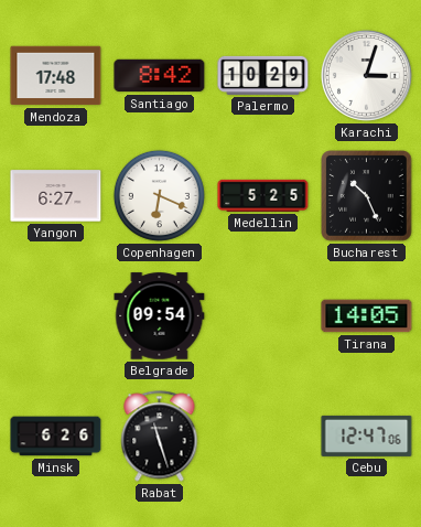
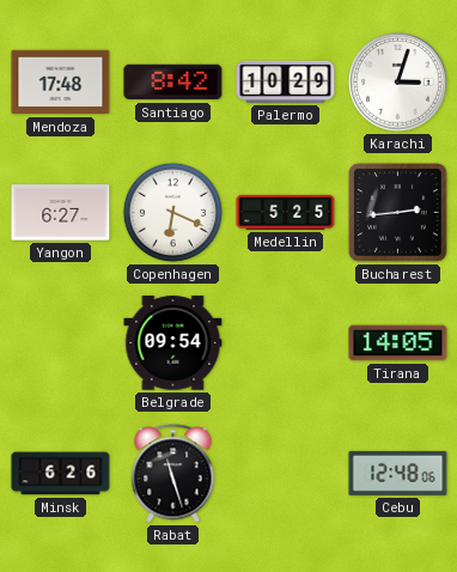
Bucharest: 10:26 -> 2:44 (398, 213)
Cebu: 12:47 -> 12:48 (398, 473)
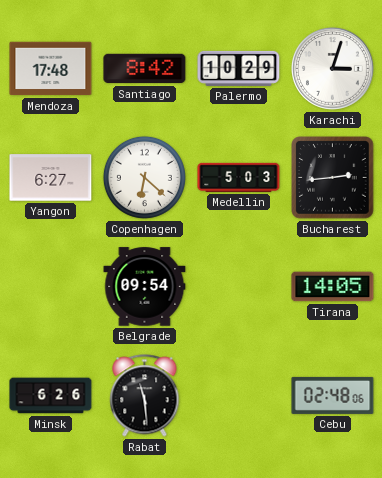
Copenhagen: 6:19 -> 6:22 (144, 177)
Medellin: 5:25 -> 5:03 (239, 177)
Rabat: 11:27 -> 11:29 (145, 396)
Cebu: 12:48 -> 02:48 (333, 395)
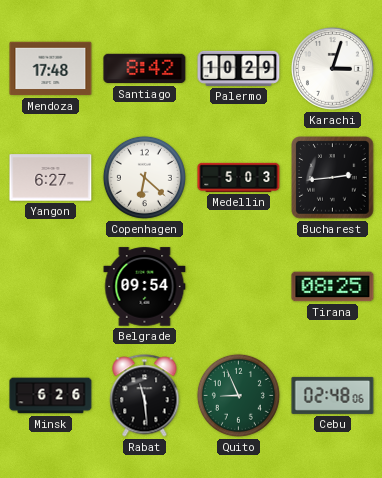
Tirana: 14:05 -> 08:25 (333, 287)
Quito: none -> 8:56 (238, 395)
